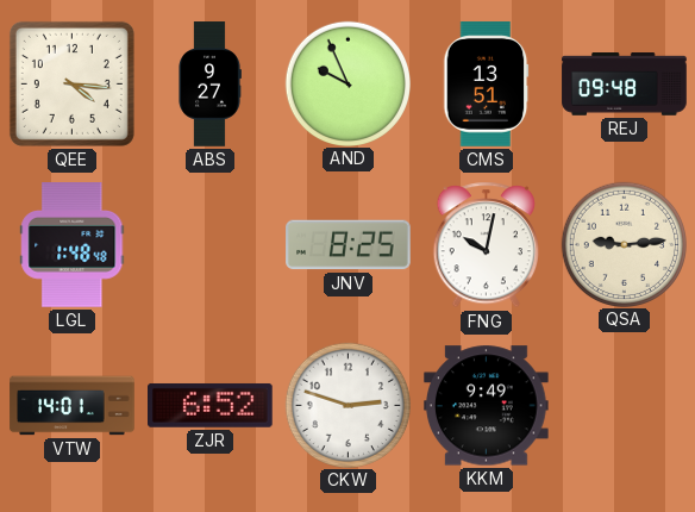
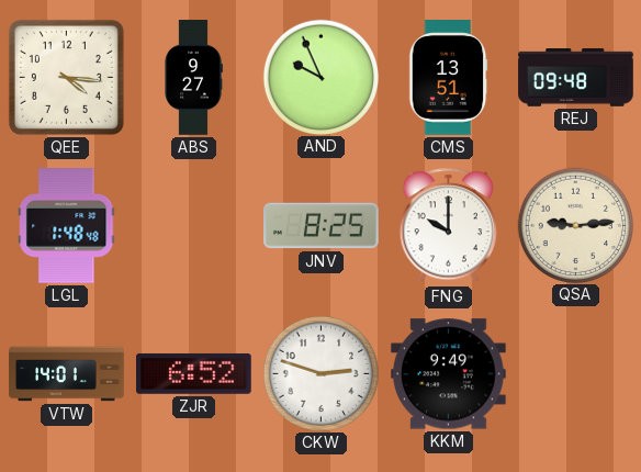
FNG: 10:02 -> 10:00 (448, 226)
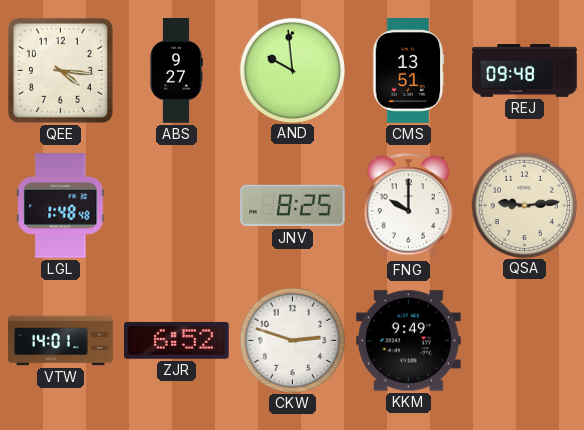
AND: 9:56 -> 9:59 (292, 70)
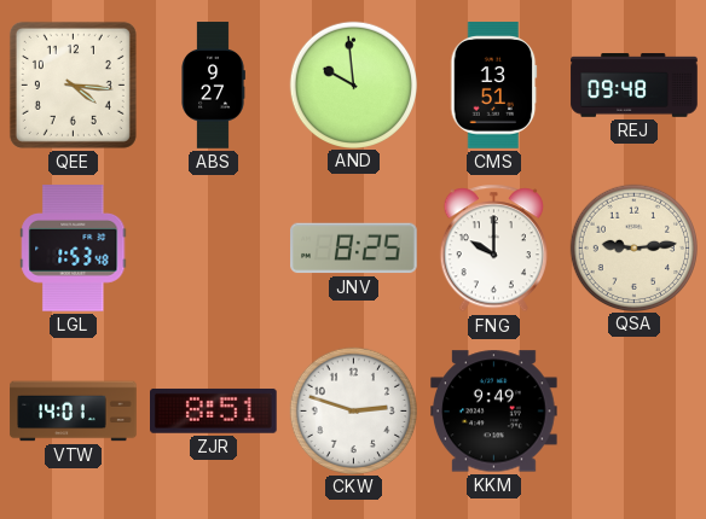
LGL: 1:48 -> 1:53 (74, 249)
ZJR: 6:52 -> 8:51 (214, 410)
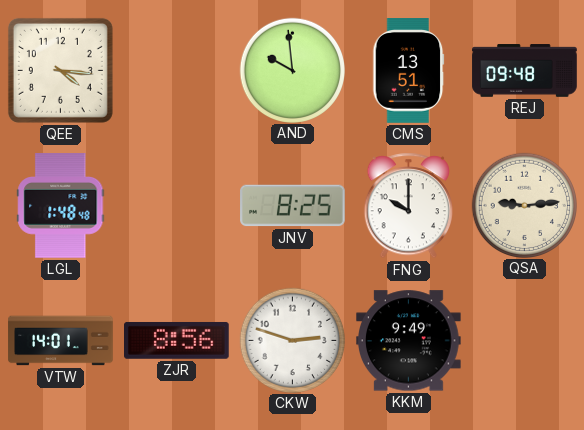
ABS: 9:27 -> none (213, 86)
LGL: 1:53 -> 1:48 (61, 206)
ZJR: 8:51 -> 8:56 (177, 340)
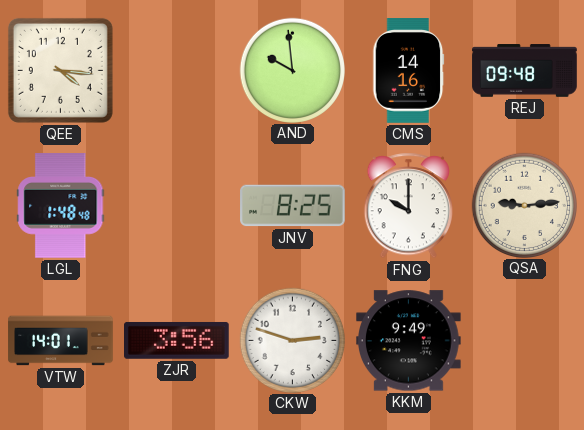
CMS: 13:51 -> 14:16 (409, 71)
ZJR: 8:56 -> 3:56 (177, 340)
